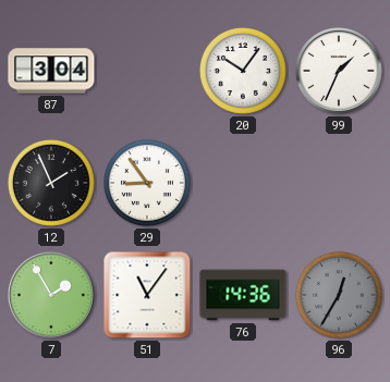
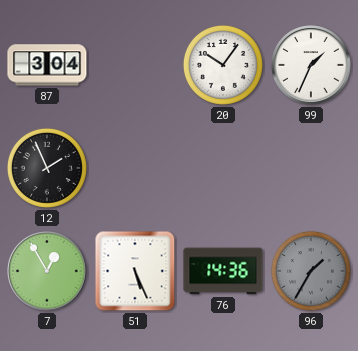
29: 8:54 -> none (147, 183)
7: 1:55 -> 12:55 (47, 271)
51: 11:06 -> 5:26 (135, 271)
96: 12:35 -> 1:35 (311, 271)
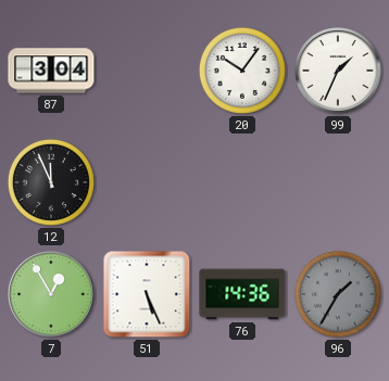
12: 1:56 -> 11:56 (51, 182)
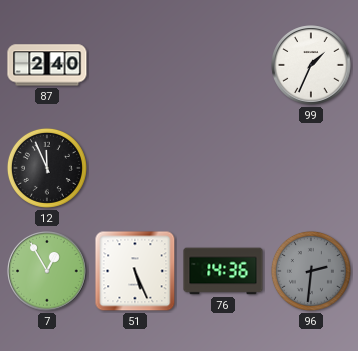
87: 3:04 -> 2:40 (47, 65)
20: 10:06 -> none (242, 71)
96: 1:35 -> 2:31 (311, 271)
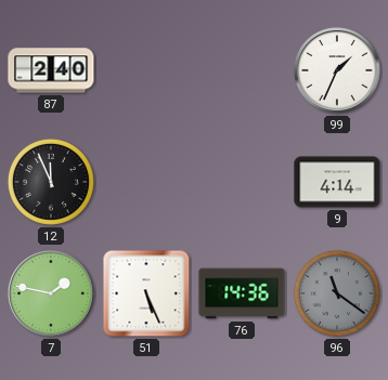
9: none -> 4:14 (337, 182)
7: 12:55 -> 1:47 (51, 293)
96: 2:31 -> 11:21 (337, 293)
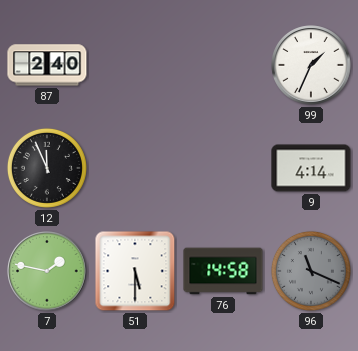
51: 5:26 -> 5:30 (135, 271)
76: 14:36 -> 14:58 (223, 271)
96: 11:21 -> 11:19 (311, 271)
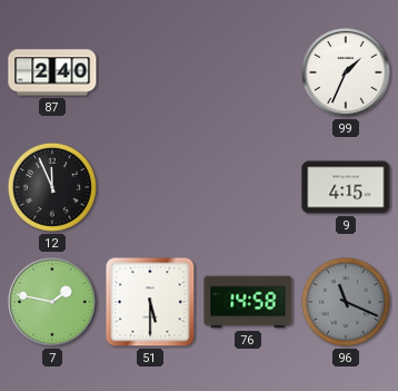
9: 4:14 -> 4:15 (346, 187)
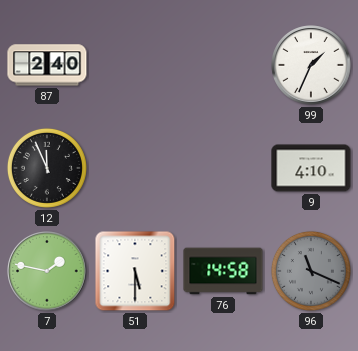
9: 4:15 -> 4:10 (311, 168)
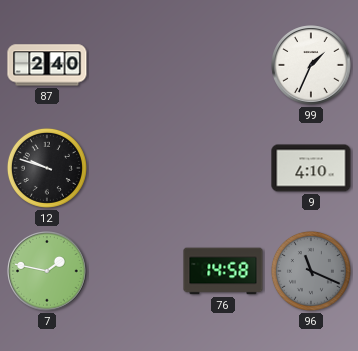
12: 11:56 -> 9:48 (47, 168)
51: 5:30 -> none (135, 271)
